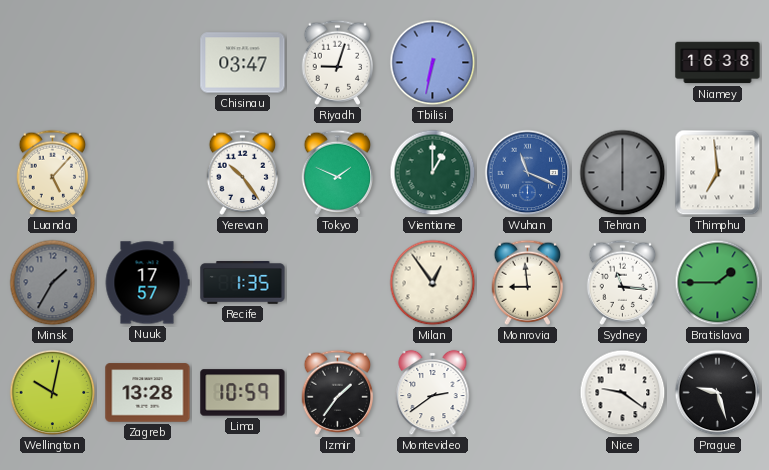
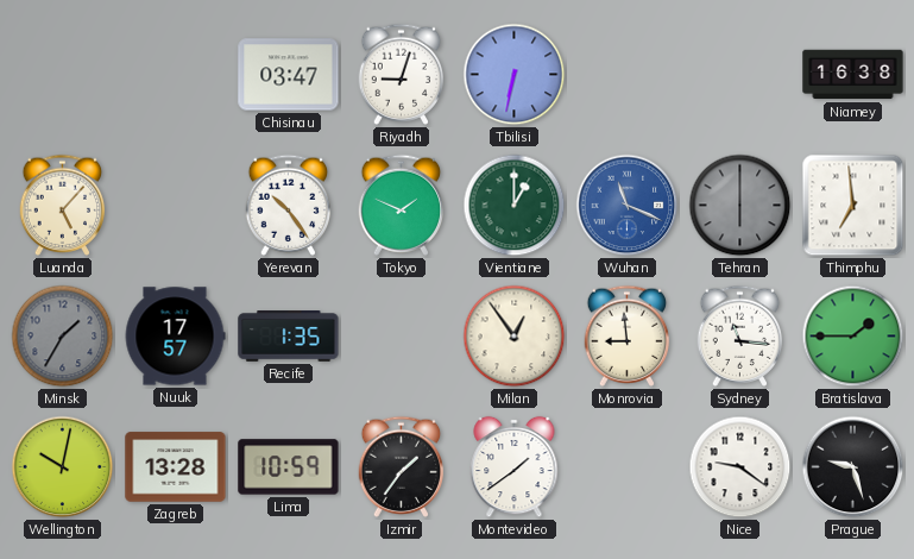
Montevideo: 2:39 -> 1:39 (515, 467)
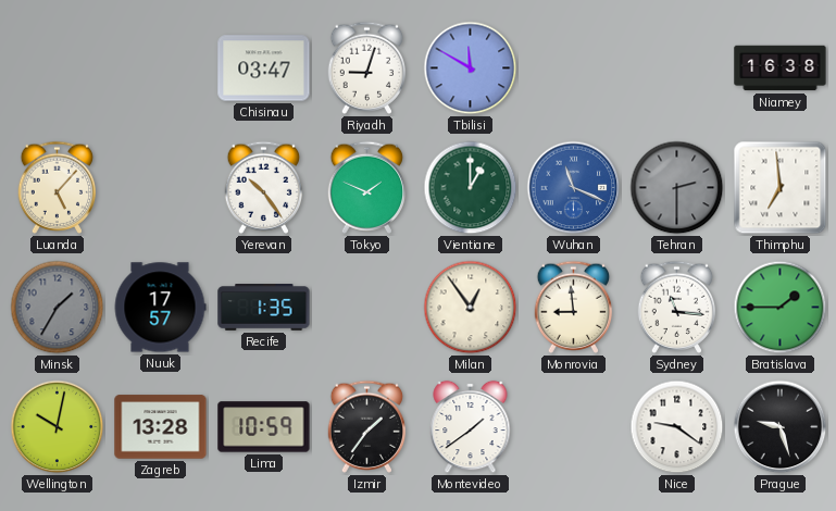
Tbilisi: 6:32 -> 11:50 (471, 68)
Tehran: 6:00 -> 2:30 (677, 188)
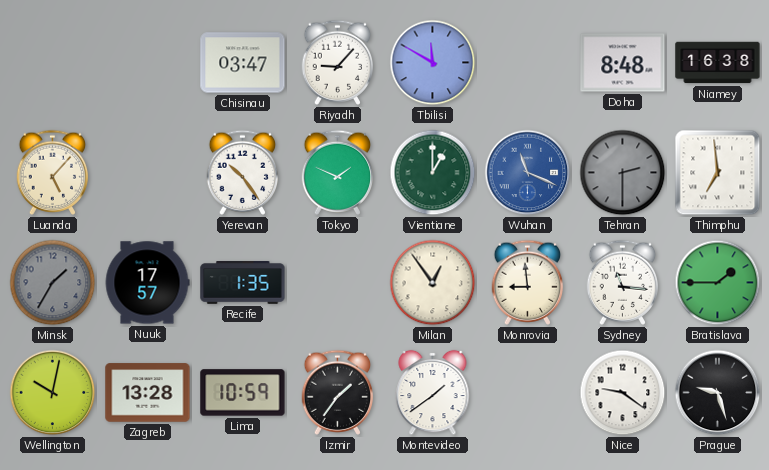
Riyadh: 9:03 -> 9:07 (338, 62)
Doha: none -> 8:48 (623, 63)
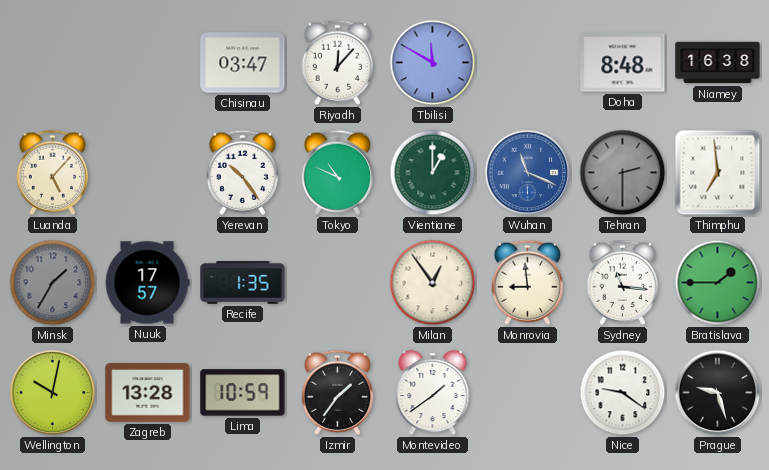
Riyadh: 9:07 -> 12:07 (338, 62)
Tokyo: 1:49 -> 10:49 (338, 172)
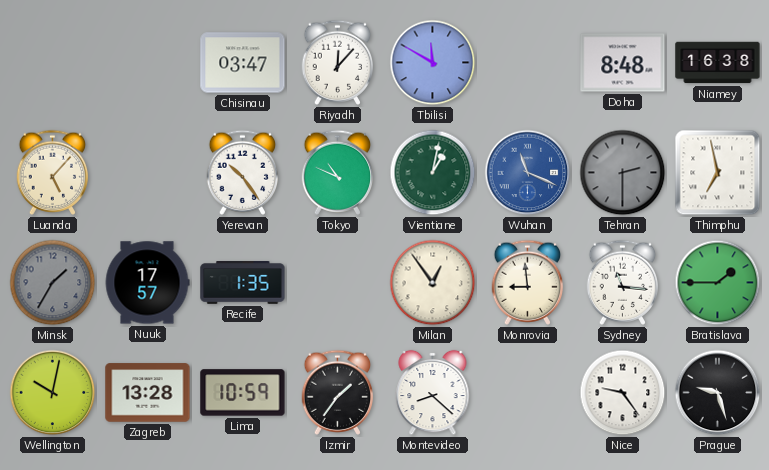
Vientiane: 1:00 -> 1:02 (433, 173)
Thimphu: 6:59 -> 6:58 (718, 173)
Montevideo: 1:39 -> 8:22 (433, 393)
Nice: 9:21 -> 9:24 (623, 393)
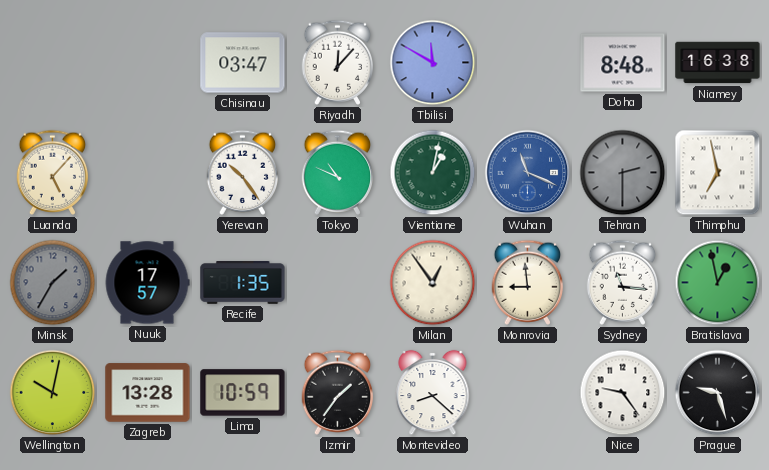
Bratislava: 1:45 -> 12:58 (718, 283)
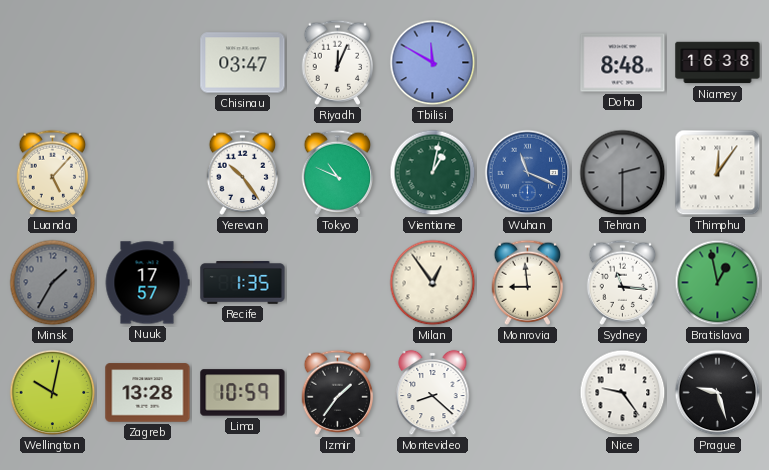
Riyadh: 12:07 -> 12:04 (338, 62)
Thimphu: 6:58 -> 12:06 (718, 173)
